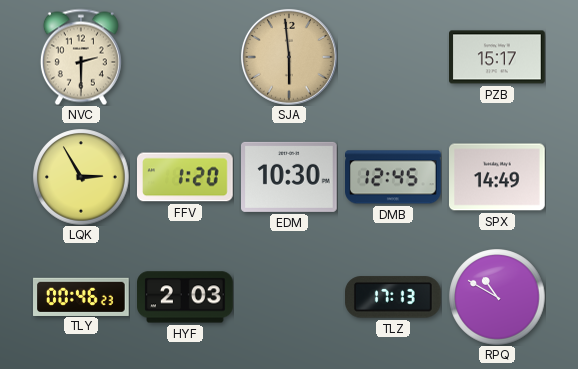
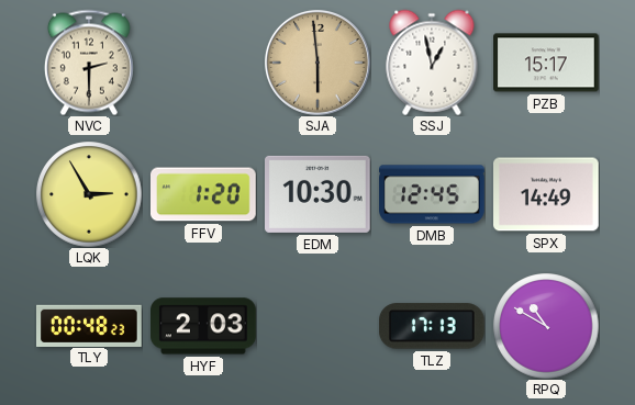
SSJ: none -> 12:58 (432, 63)
TLY: 00:46 -> 00:48 (90, 325)
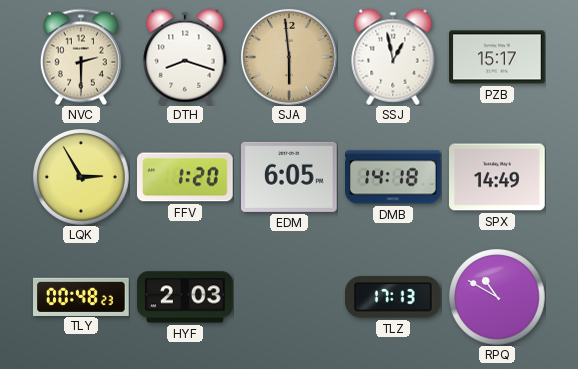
DTH: none -> 8:18 (185, 57)
EDM: 10:30 -> 6:05 (290, 177)
DMB: 12:45 -> 14:18 (394, 177)
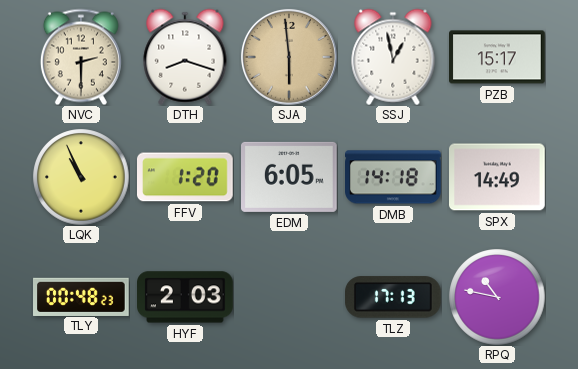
LQK: 2:55 -> 10:56 (81, 177)
RPQ: 10:50 -> 10:47 (497, 297)
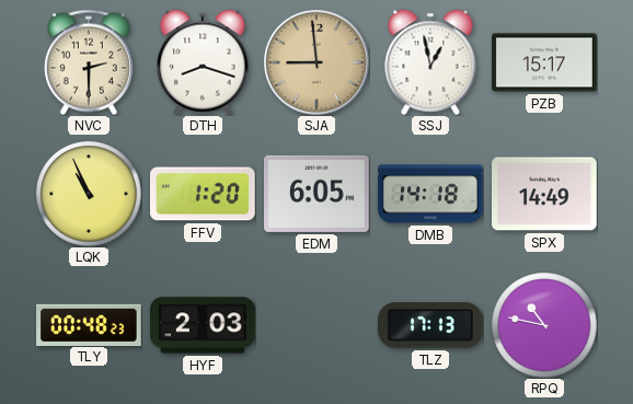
SJA: 5:59 -> 8:59 (316, 62)
